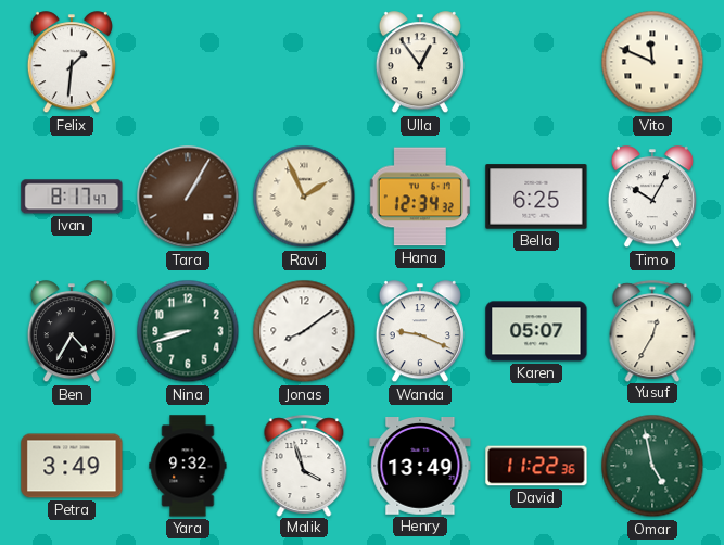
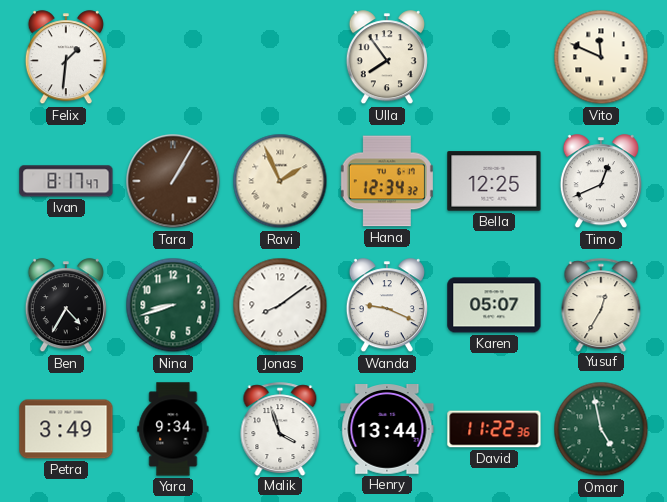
Ulla: 12:54 -> 7:54 (387, 58)
Bella: 6:25 -> 12:25 (494, 181)
Timo: 10:05 -> 12:41 (601, 182)
Yara: 9:32 -> 9:34 (173, 429)
Henry: 13:49 -> 13:44 (387, 430)
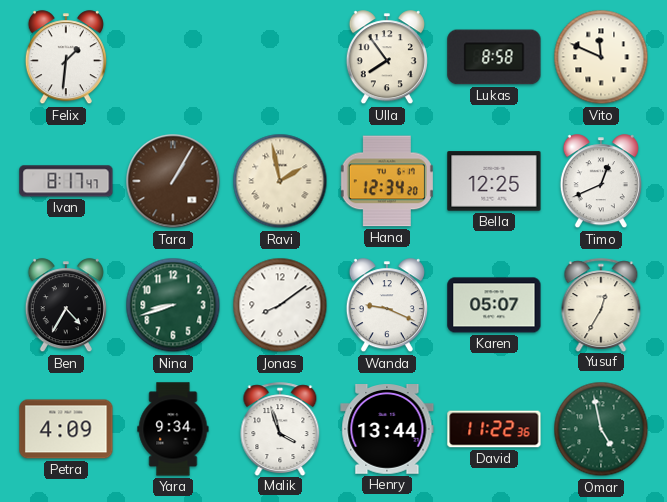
Lukas: none -> 8:58 (494, 57)
Ravi: 1:56 -> 1:58 (280, 181)
Hana: 12:34:32 -> 12:34:20 (387, 181)
Petra: 3:49 -> 4:09 (66, 429)
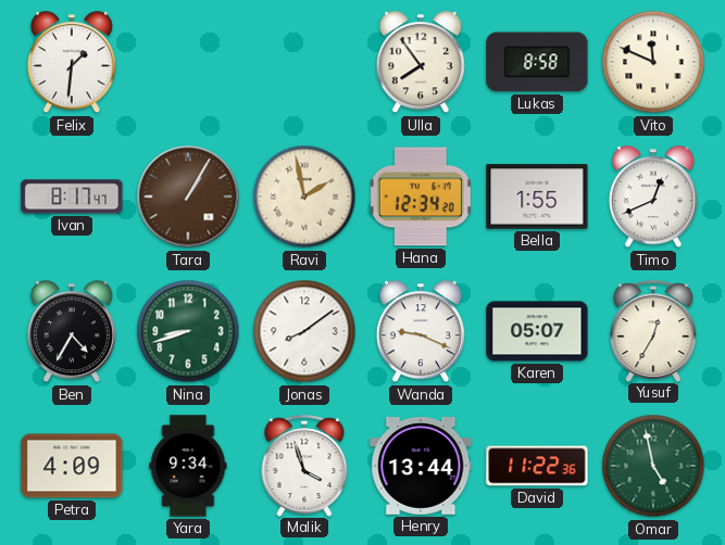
Bella: 12:25 -> 1:55 (537, 197)
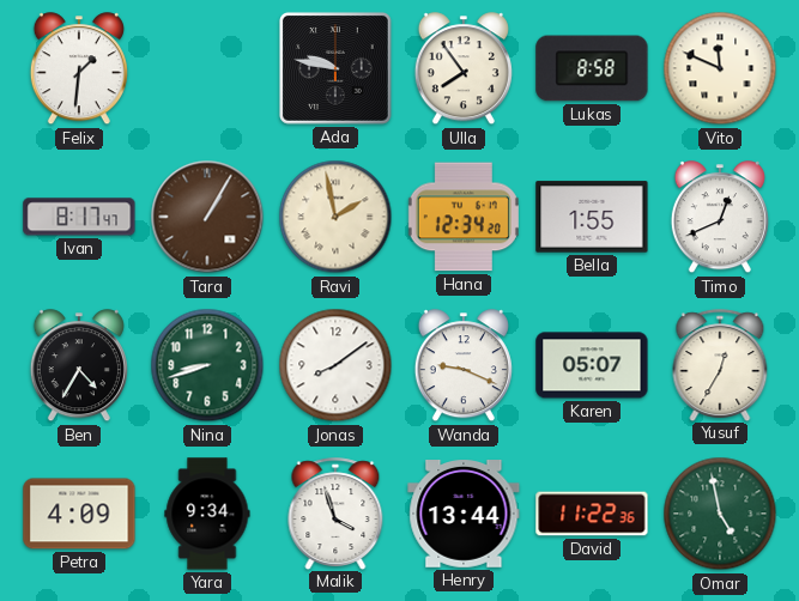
Ada: none -> 9:47 (335, 68)
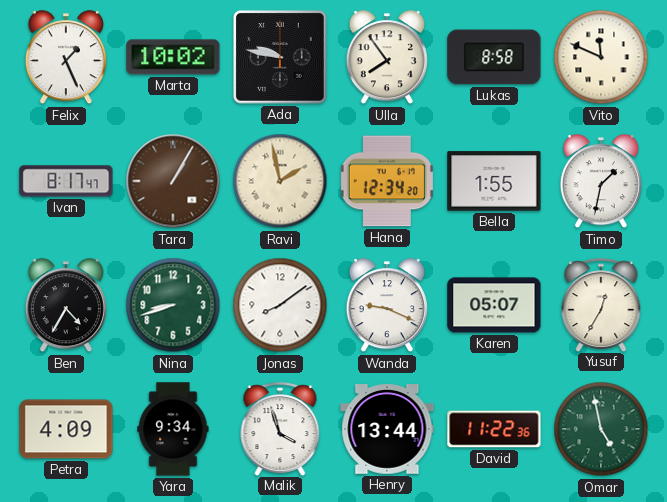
Felix: 1:31 -> 1:26 (66, 58)
Marta: none -> 10:02 (173, 57)
Timo: 12:41 -> 1:32 (601, 182)
